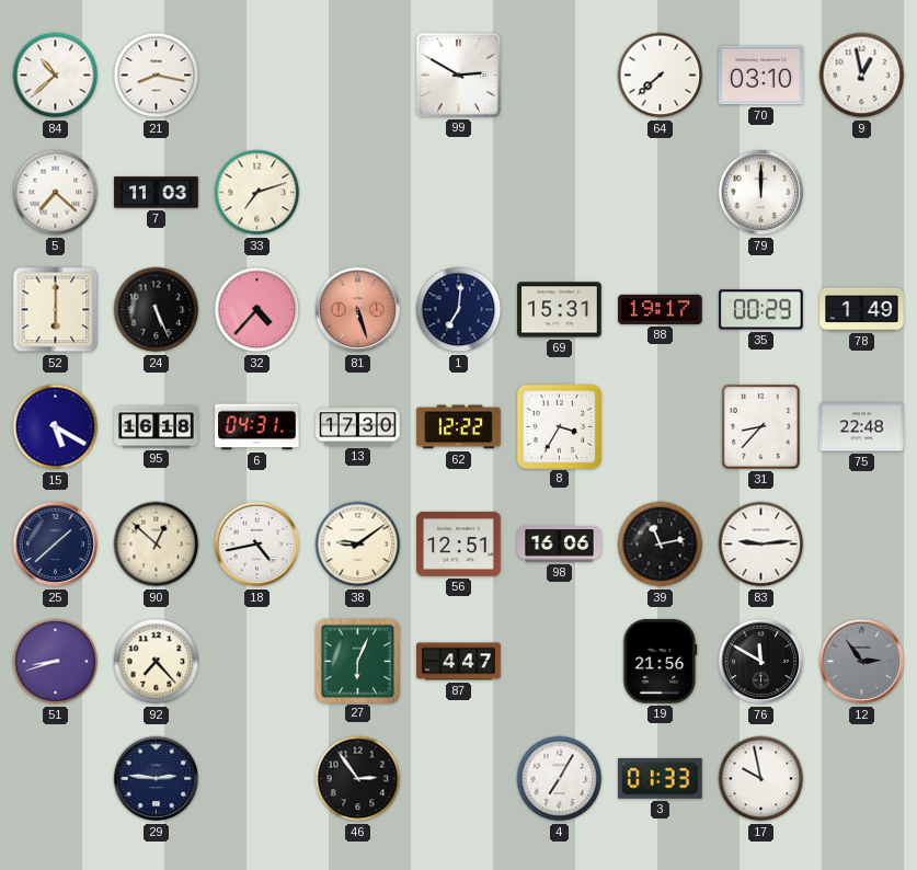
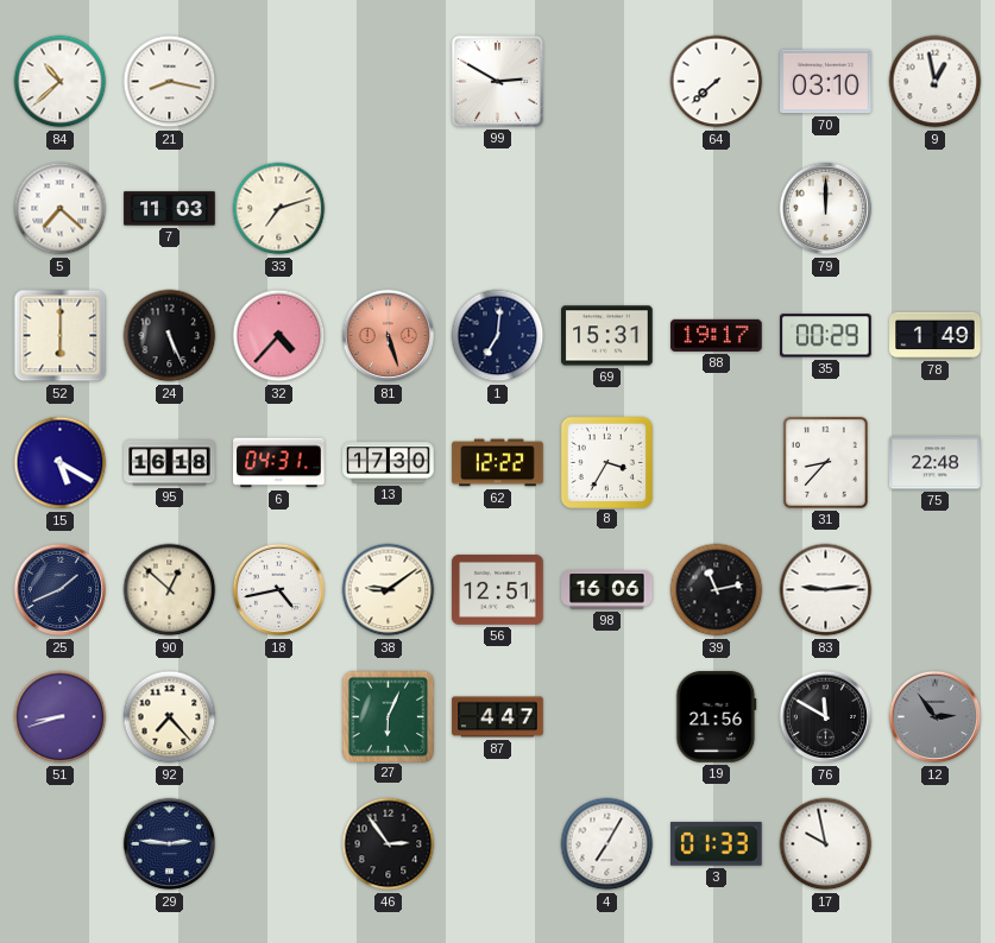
25: 1:38 -> 1:41 (61, 590)
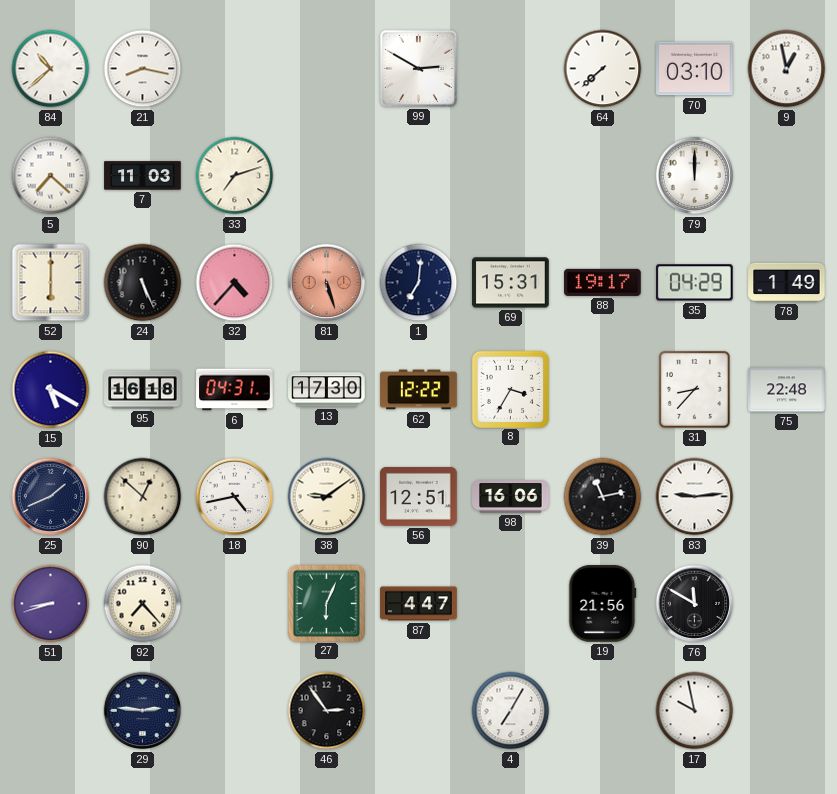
35: 00:29 -> 04:29 (695, 283)
12: 2:54 -> none (936, 717)
3: 01:33 -> none (717, 843)
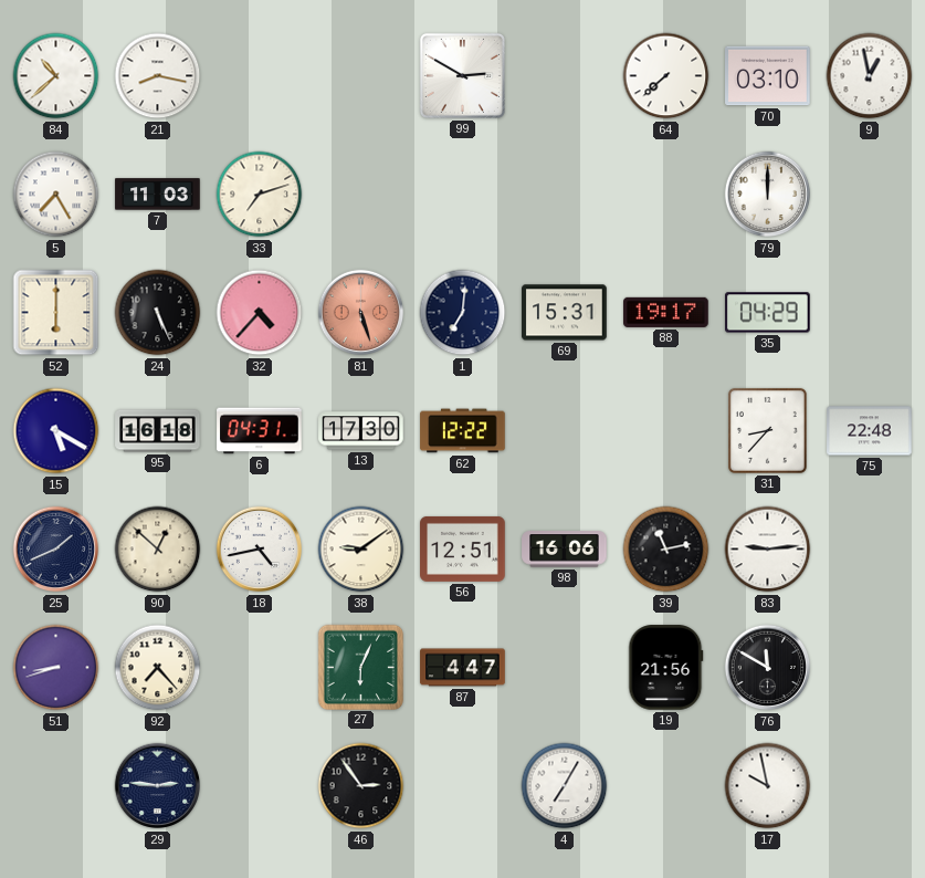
5: 7:22 -> 7:25 (56, 195)
78: 1:49 -> none (787, 282)
8: 3:35 -> none (510, 389)
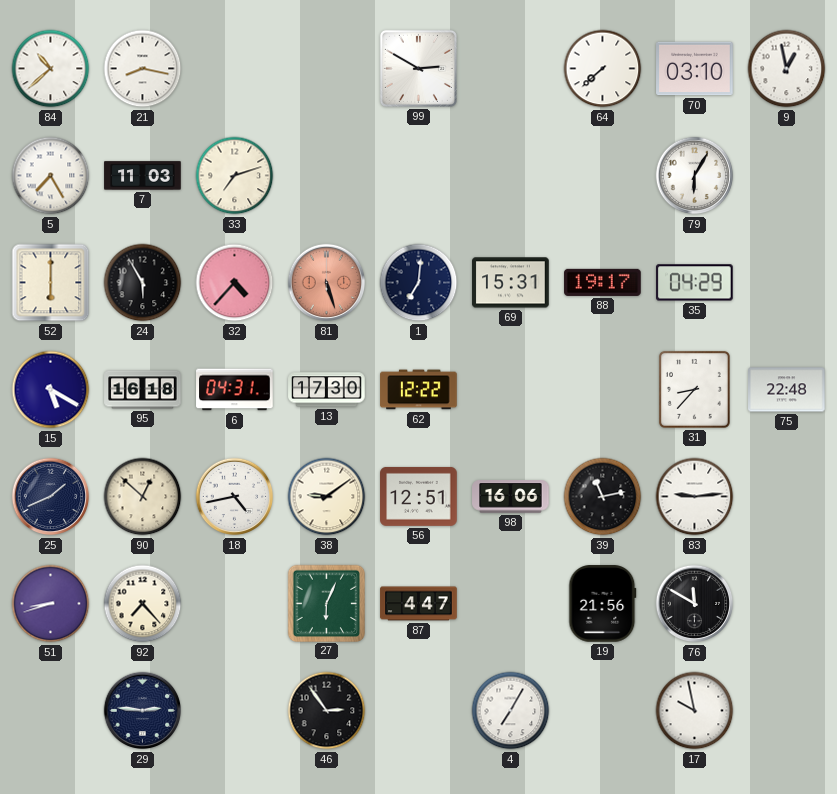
79: 12:00 -> 6:05 (695, 176)
24: 5:26 -> 5:55 (143, 283)
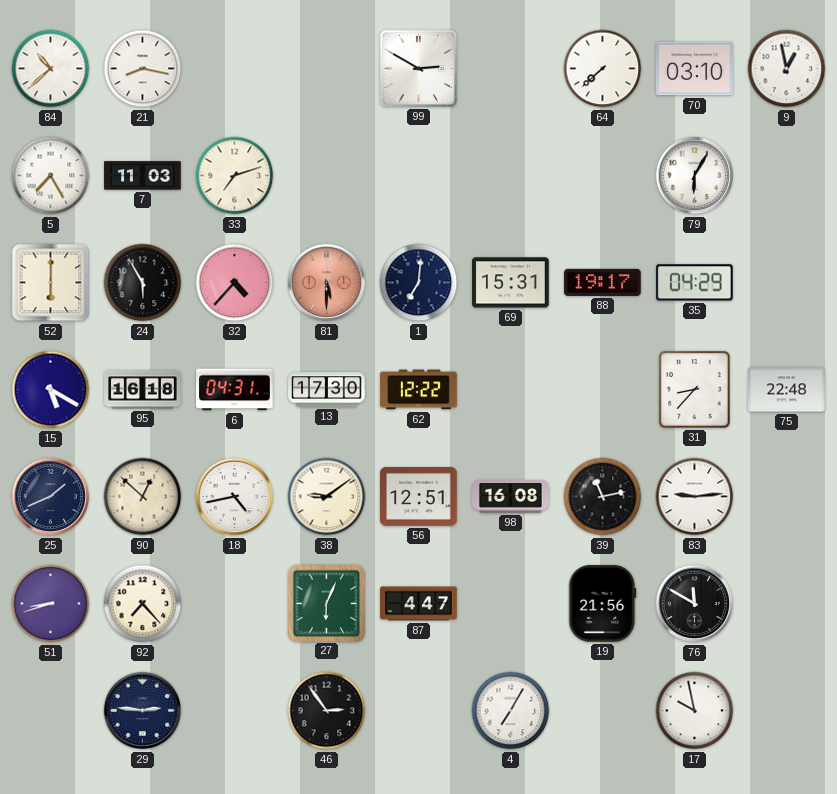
81: 5:27 -> 5:30 (327, 283)
98: 16:06 -> 16:08 (511, 497)
